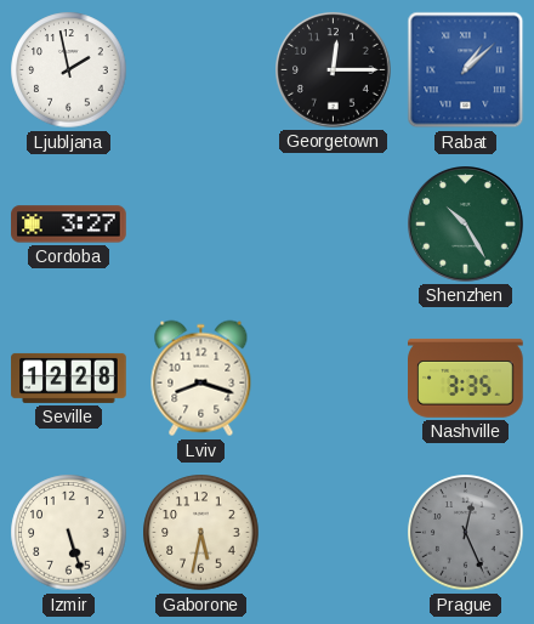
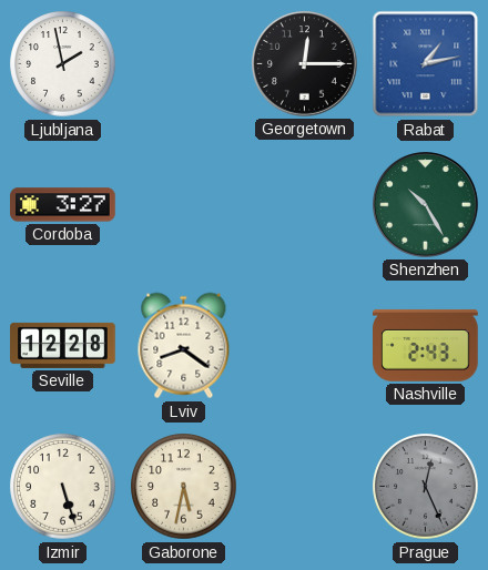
Rabat: 1:08 -> 1:13 (426, 64)
Lviv: 8:18 -> 8:21 (184, 346)
Nashville: 3:35 -> 2:43 (426, 345)
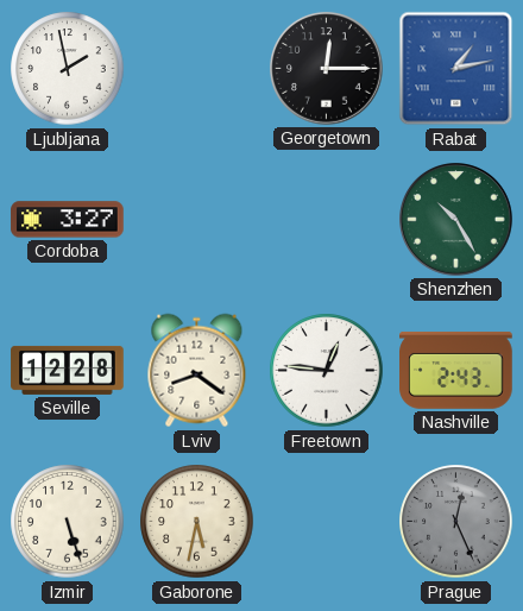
Freetown: none -> 12:46 (327, 371)
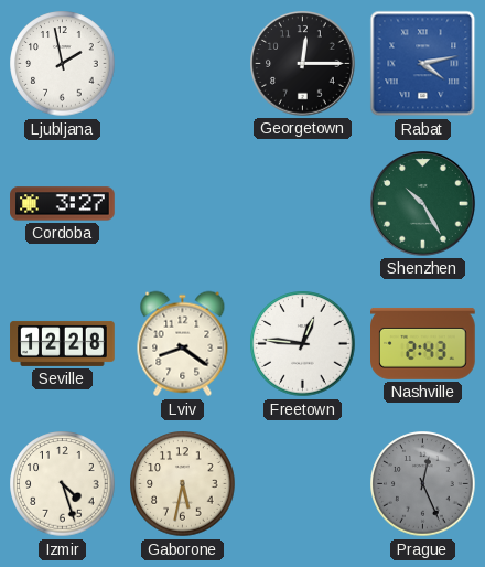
Rabat: 1:13 -> 4:13 (423, 64)
Izmir: 5:27 -> 4:27 (63, 484)
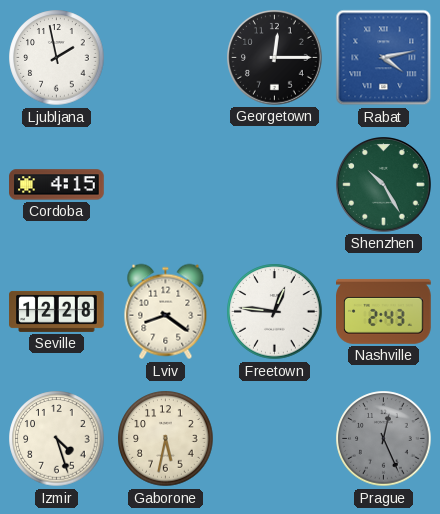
Cordoba: 3:27 -> 4:15 (57, 185)
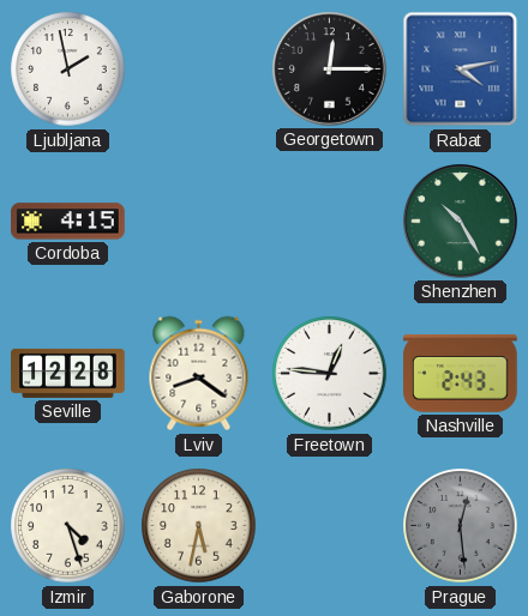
Prague: 12:26 -> 12:29 (461, 526)
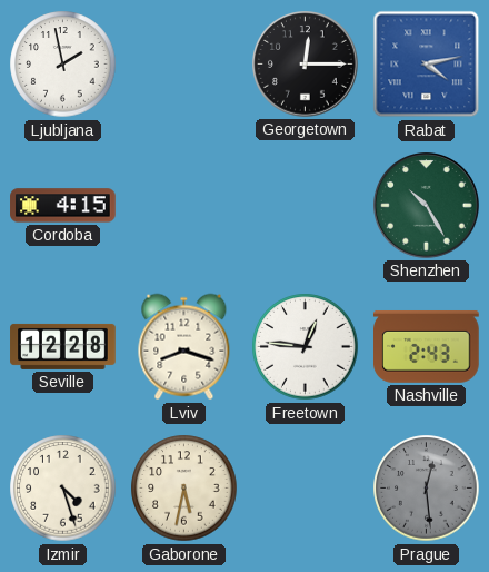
Lviv: 8:21 -> 8:18 (184, 347)
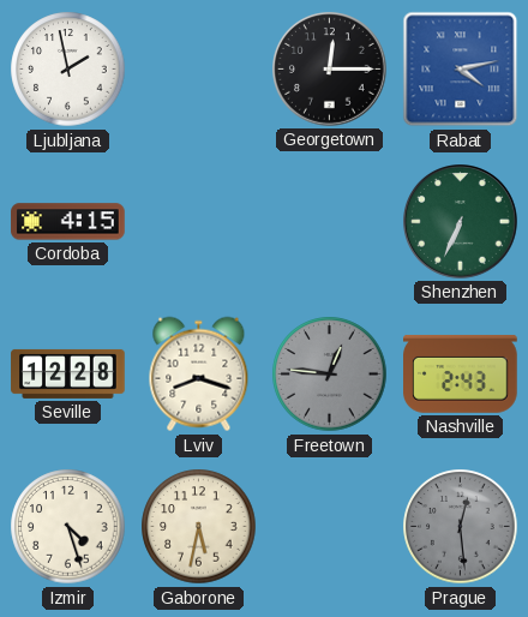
Shenzhen: 10:25 -> 6:34 (461, 222)
Freetown dial: white -> grey (330, 375)
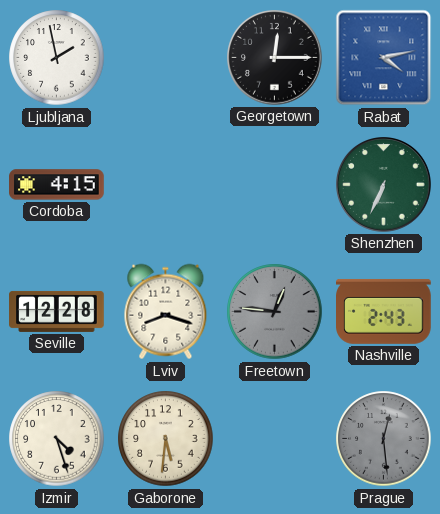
Gaborone: 5:32 -> 5:31 (166, 439)
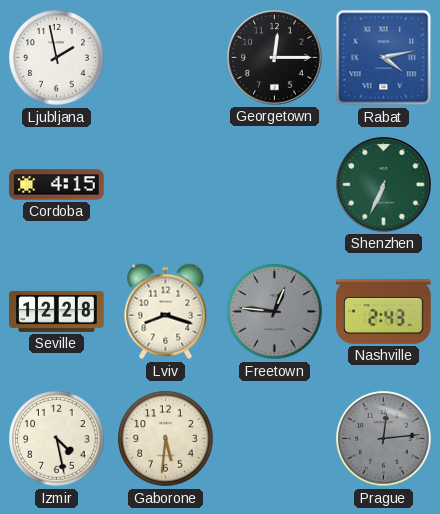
Izmir: 4:27 -> 4:28 (57, 439)
Prague: 12:29 -> 12:14 (384, 439)
